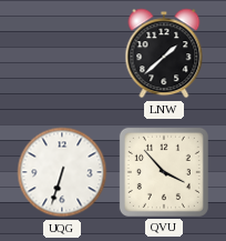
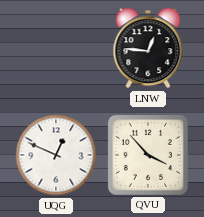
LNW: 1:38 -> 12:46 (148, 48)
UQG: 6:33 -> 12:49 (56, 155)
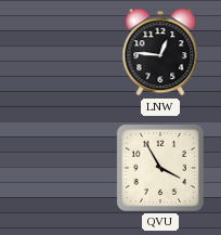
UQG: 12:49 -> none (56, 155)
QVU: 3:53 -> 3:55 (160, 168)
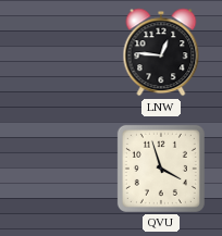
QVU: 3:55 -> 3:57 (161, 169)
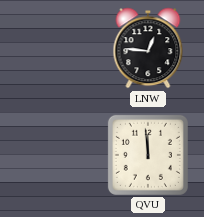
QVU: 3:57 -> 11:59 (148, 155)
